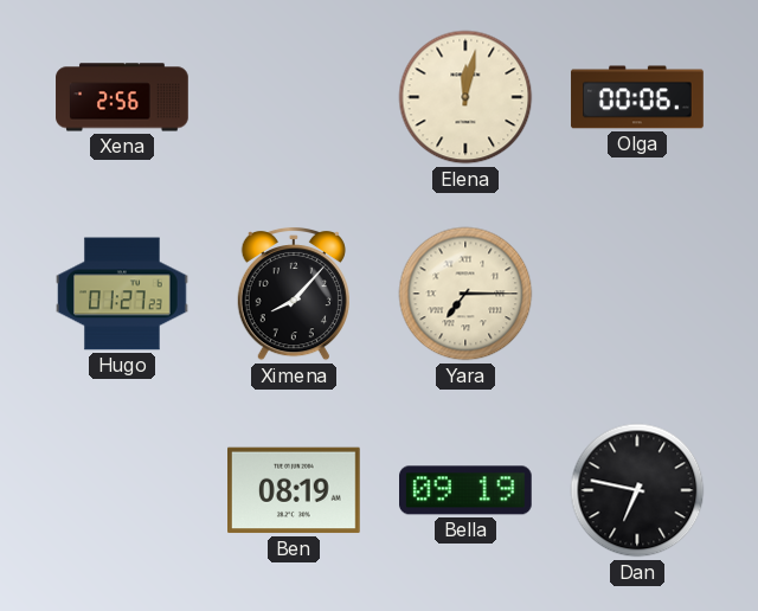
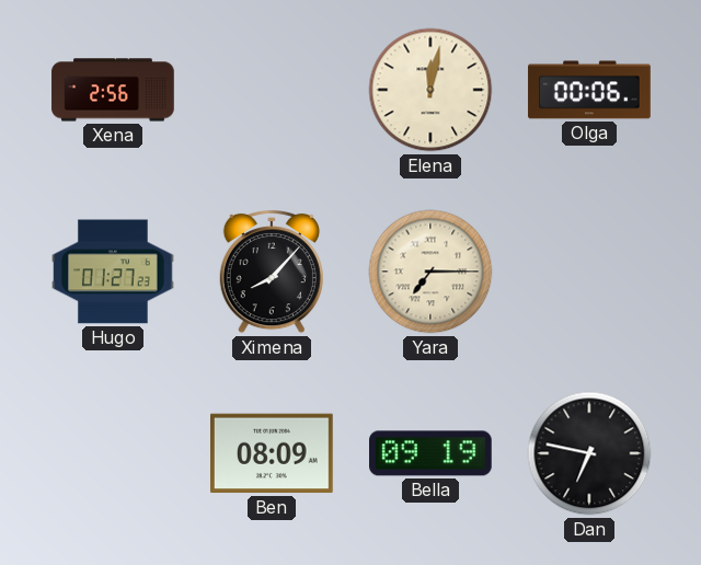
Ben: 08:19 -> 08:09 (273, 453)
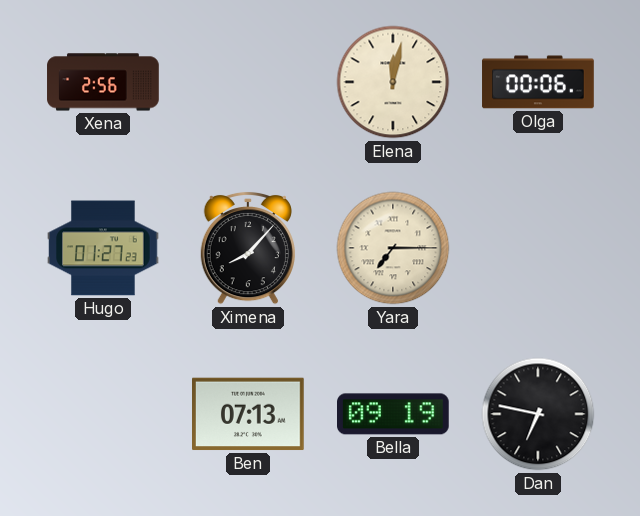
Ben: 08:09 -> 07:13 (249, 414)
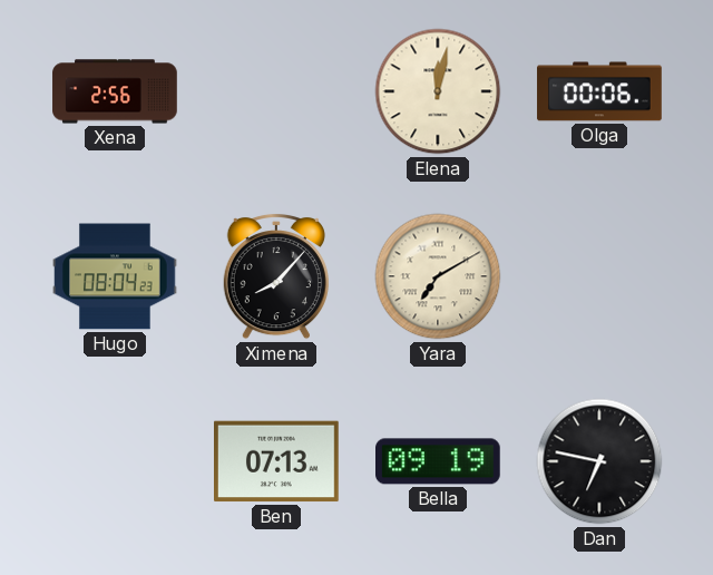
Hugo: 01:27 -> 08:04 (115, 276)
Yara: 7:15 -> 7:10 (438, 276)
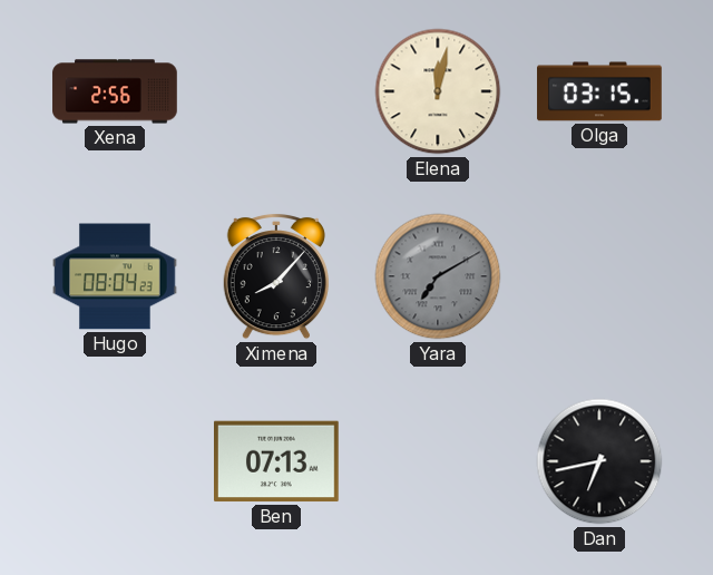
Olga: 00:06 -> 03:15 (599, 91)
Yara dial: cream -> grey (438, 276)
Bella: 09:19 -> none (439, 461)
Dan: 6:47 -> 6:43 (599, 461)
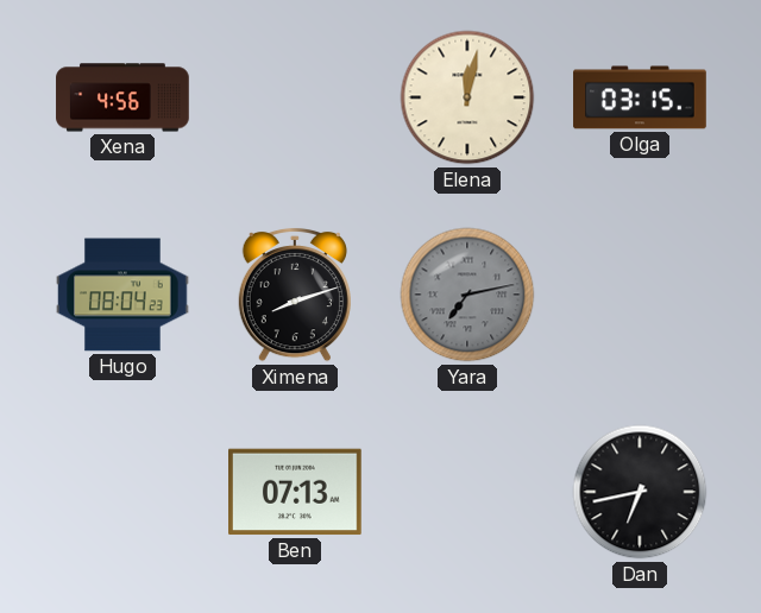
Xena: 2:56 -> 4:56 (122, 97)
Ximena: 8:07 -> 8:12 (295, 295)
Yara: 7:10 -> 7:13 (467, 295)
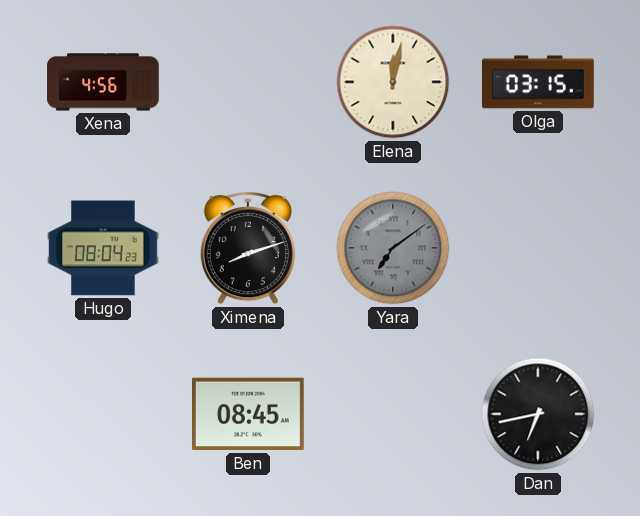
Yara: 7:13 -> 7:09 (393, 248)
Ben: 07:13 -> 08:45 (249, 414)
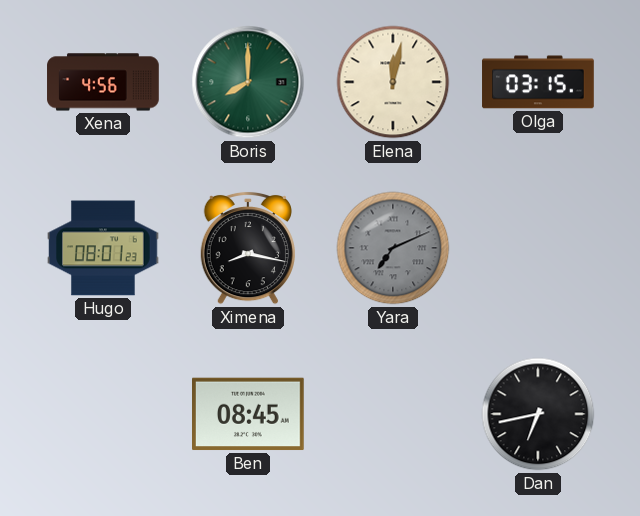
Boris: none -> 8:00 (248, 82)
Hugo: 08:04 -> 08:01 (103, 248)
Ximena: 8:12 -> 8:17 (248, 248)
Yara: 7:09 -> 7:11 (393, 248)
